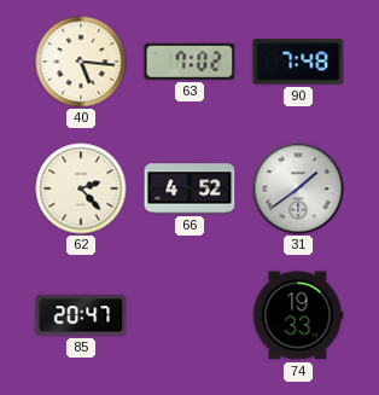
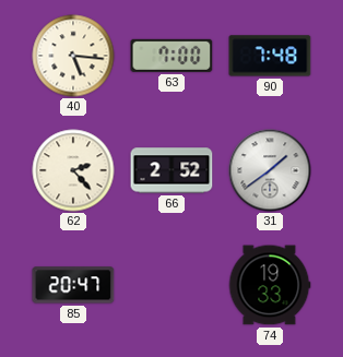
63: 7:02 -> 7:00 (171, 56)
66: 4:52 -> 2:52 (171, 170)
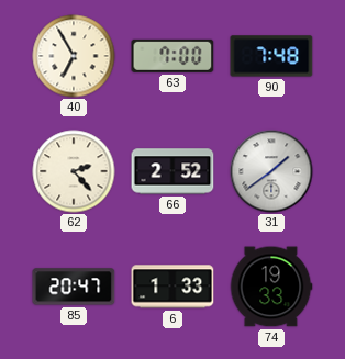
40: 5:16 -> 6:55 (74, 56)
6: none -> 1:33 (172, 287)
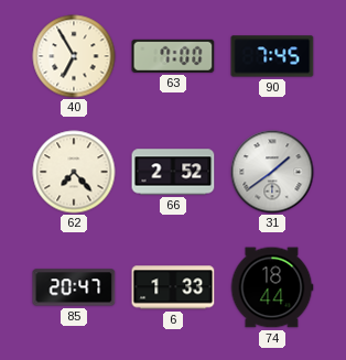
90: 7:48 -> 7:45 (272, 56)
62: 2:23 -> 7:23 (74, 172)
74: 19:33 -> 18:44 (272, 287)
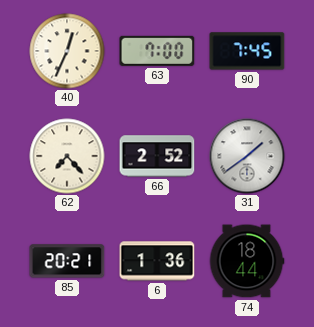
40: 6:55 -> 12:34 (67, 51)
85: 20:47 -> 20:21 (67, 261)
6: 1:33 -> 1:36 (157, 261)
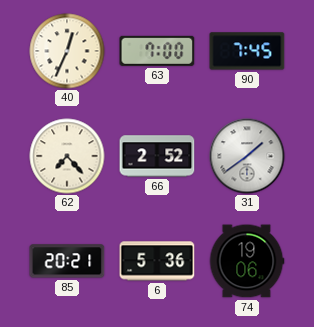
6: 1:36 -> 5:36 (157, 261)
74: 18:44 -> 19:06 (247, 261)
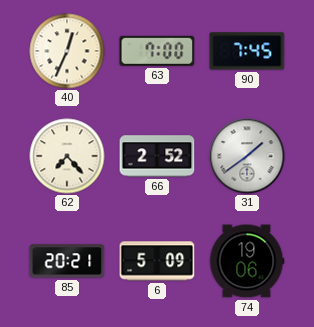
6: 5:36 -> 5:09 (157, 261)
